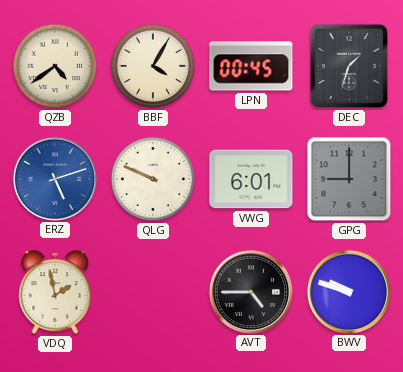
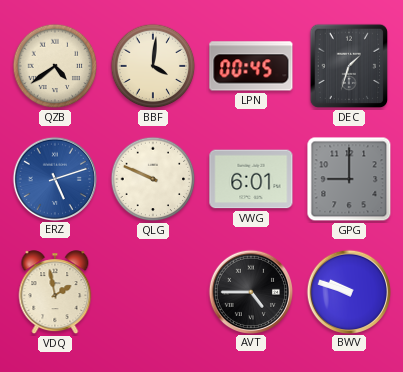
BBF: 4:05 -> 4:01 (153, 66)
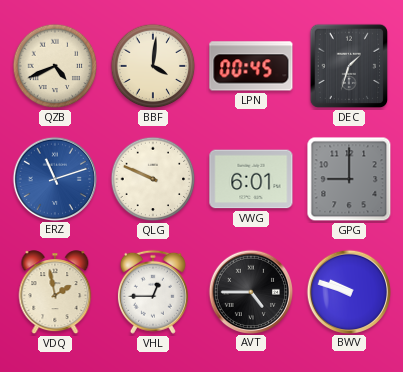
QZB: 4:39 -> 4:41 (55, 66)
ERZ: 5:12 -> 11:12 (54, 178)
VHL: none -> 12:45 (153, 292)
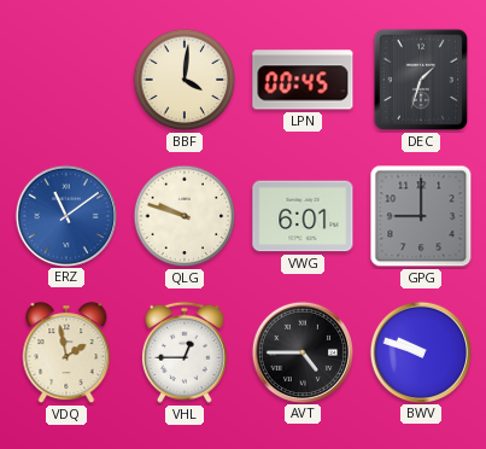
QZB: 4:41 -> none (55, 66)
ERZ: 11:12 -> 11:09 (65, 215)
QLG: 9:49 -> 9:48 (185, 216)
